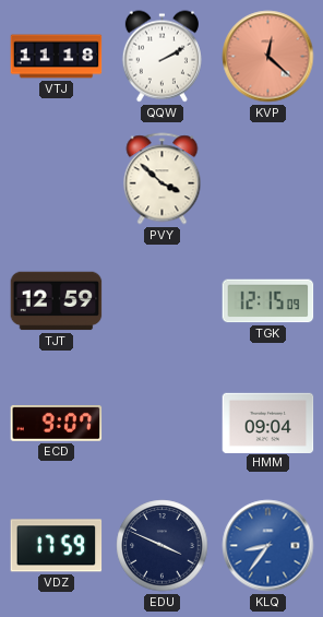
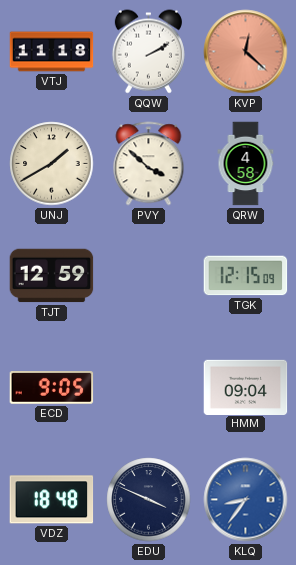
UNJ: none -> 1:40 (52, 164)
QRW: none -> 4:58 (246, 164)
ECD: 9:07 -> 9:05 (52, 388)
VDZ: 17:59 -> 18:48 (52, 500)
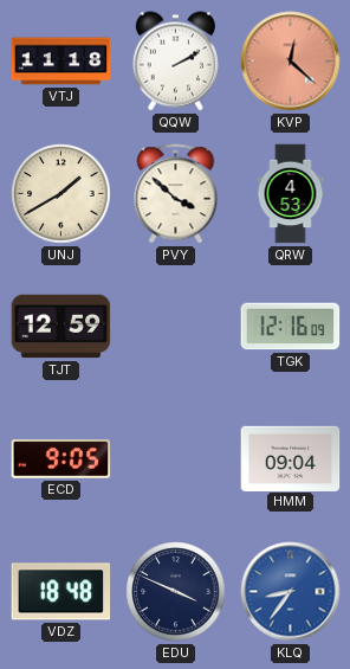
QRW: 4:58 -> 4:53 (291, 194)
TGK: 12:15 -> 12:16 (291, 327)
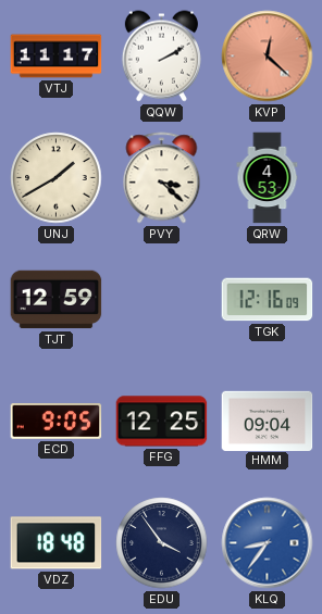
VTJ: 11:18 -> 11:17 (57, 57)
PVY: 3:52 -> 3:22 (162, 178)
FFG: none -> 12:25 (162, 422)
EDU: 3:49 -> 3:54 (162, 543)
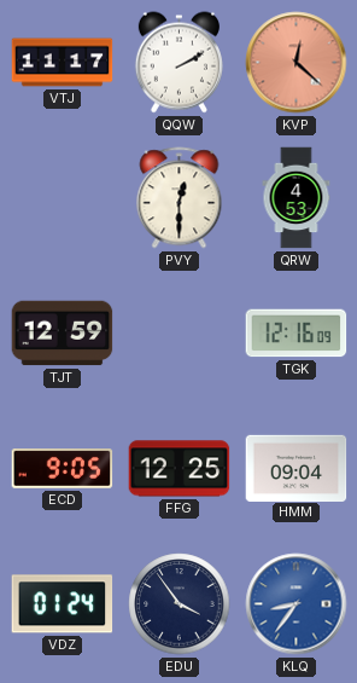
UNJ: 1:40 -> none (57, 178)
PVY: 3:22 -> 12:30 (180, 198)
VDZ: 18:48 -> 01:24 (63, 604)
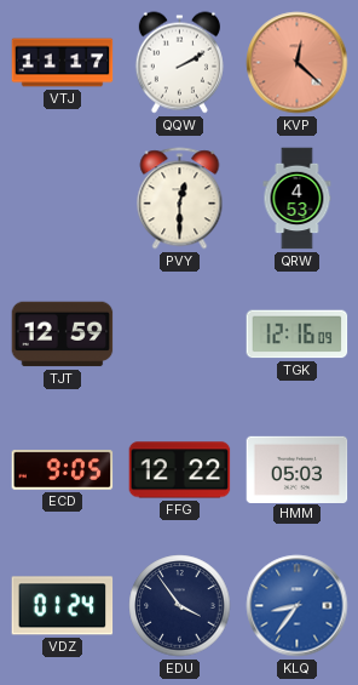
FFG: 12:25 -> 12:22 (180, 470)
HMM: 09:04 -> 05:03 (298, 469)
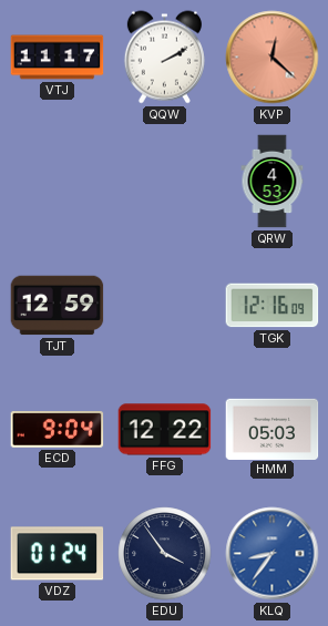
PVY: 12:30 -> none (180, 199)
ECD: 9:05 -> 9:04 (58, 430)
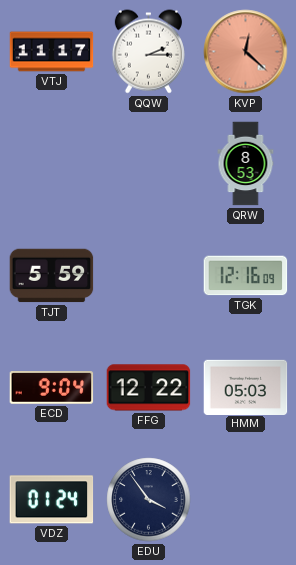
QQW: 2:10 -> 2:15 (148, 52)
QRW: 4:53 -> 8:53 (246, 164)
TJT: 12:59 -> 5:59 (52, 276)
KLQ: 8:36 -> none (273, 554)
